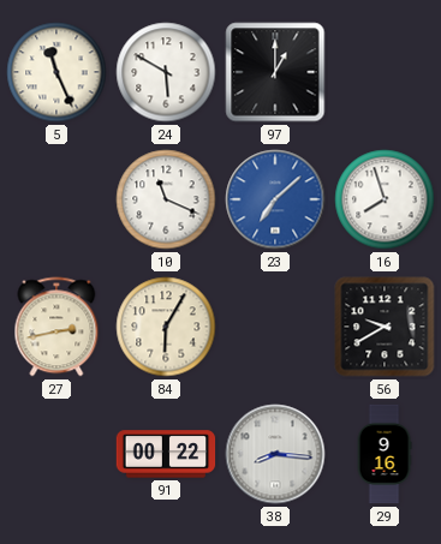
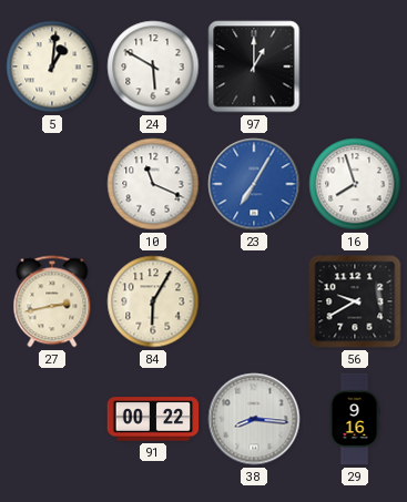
5: 11:26 -> 1:01 (52, 66)
23: 7:08 -> 7:05 (254, 184)
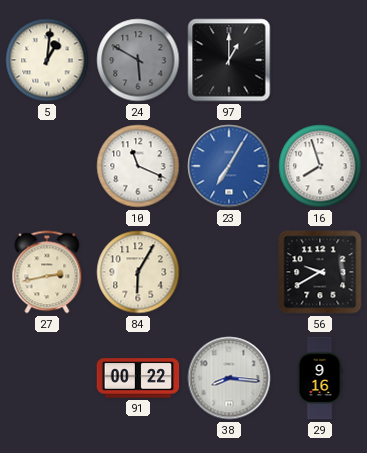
24 dial: white -> grey (138, 60)
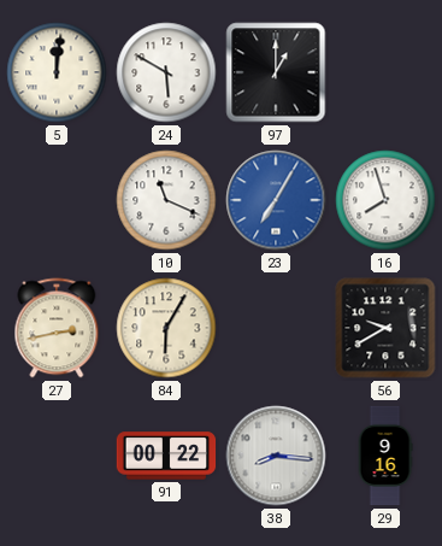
5: 1:01 -> 12:01 (57, 72)
24 dial: grey -> white (166, 72)
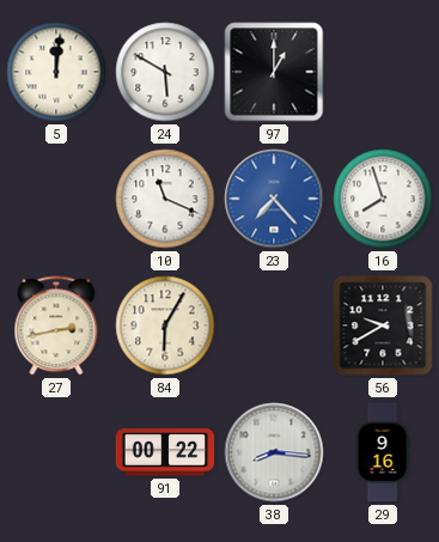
23: 7:05 -> 7:23 (274, 199)
